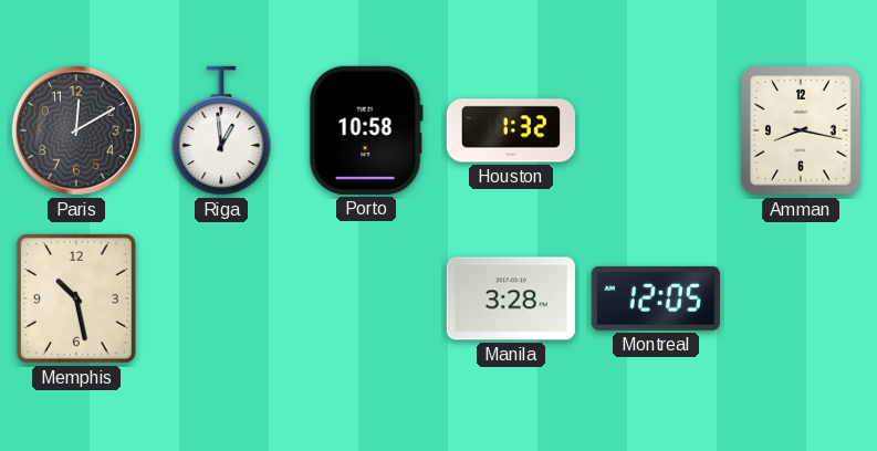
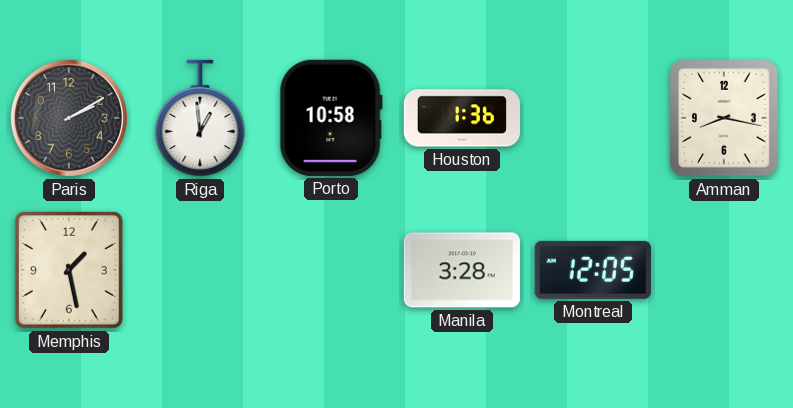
Paris: 12:10 -> 2:10 (69, 118)
Houston: 1:32 -> 1:36 (461, 118)
Memphis: 10:28 -> 1:28 (69, 270)
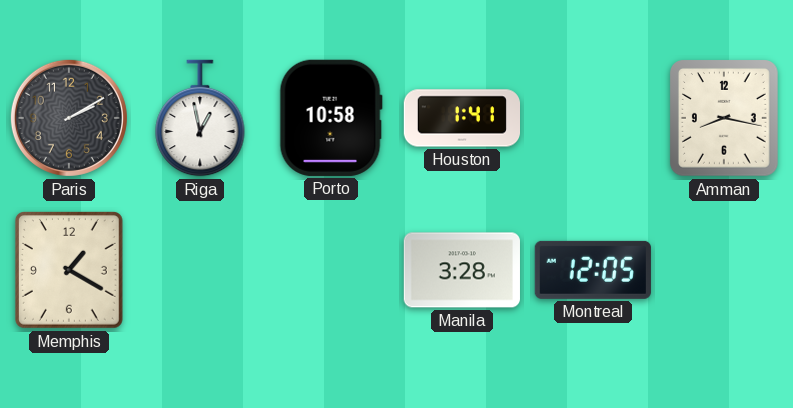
Riga: 12:59 -> 12:58 (200, 118)
Houston: 1:36 -> 1:41 (461, 118)
Memphis: 1:28 -> 1:20 (69, 270)
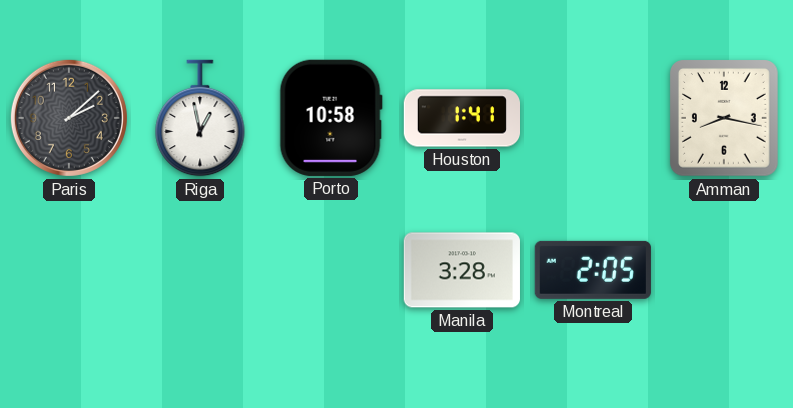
Paris: 2:10 -> 2:08 (69, 118)
Memphis: 1:20 -> none (69, 270)
Montreal: 12:05 -> 2:05 (593, 270)
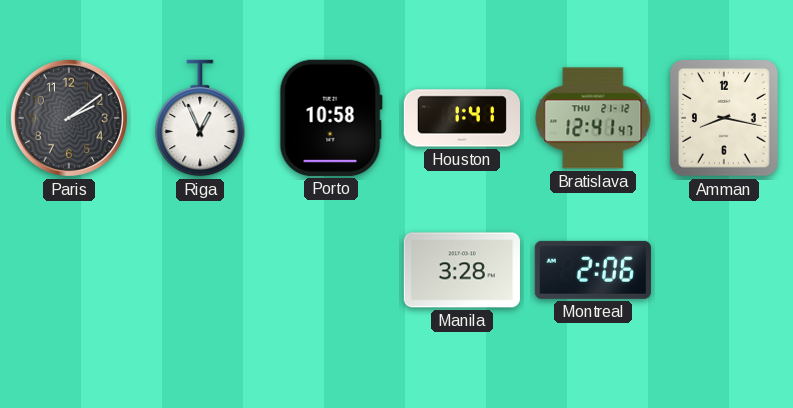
Paris: 2:08 -> 2:09 (69, 118)
Riga: 12:58 -> 12:56 (200, 118)
Bratislava: none -> 12:41 (593, 118)
Montreal: 2:05 -> 2:06 (593, 270)
